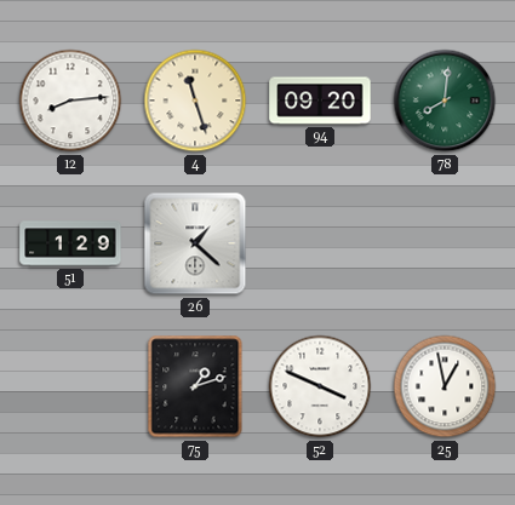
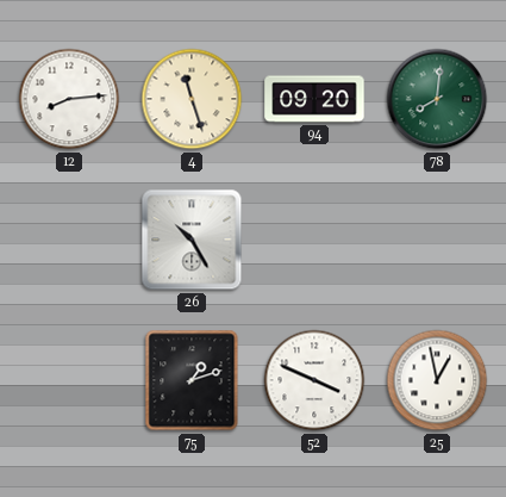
51: 1:29 -> none (70, 243)
26: 1:22 -> 10:25 (192, 240)
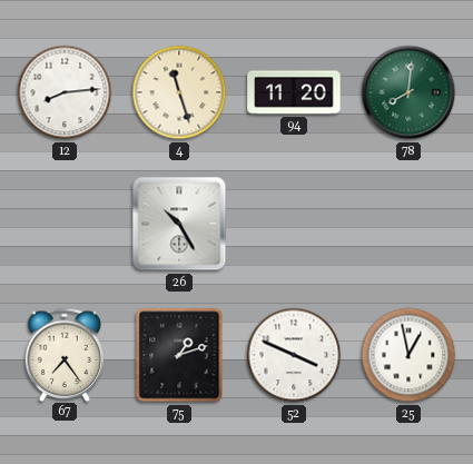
94: 09:20 -> 11:20 (294, 92)
67: none -> 7:24 (65, 354)
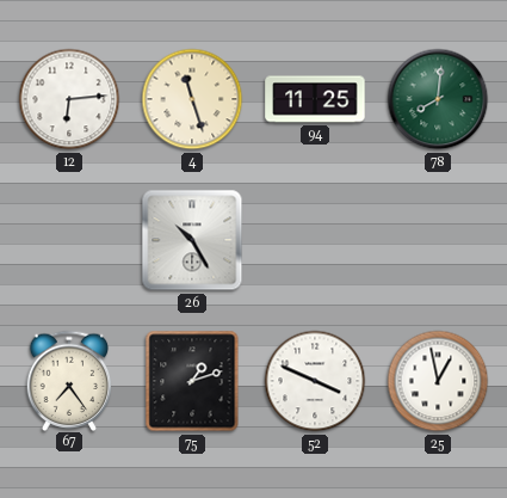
12: 8:14 -> 6:14 (69, 99)
94: 11:20 -> 11:25 (315, 99)
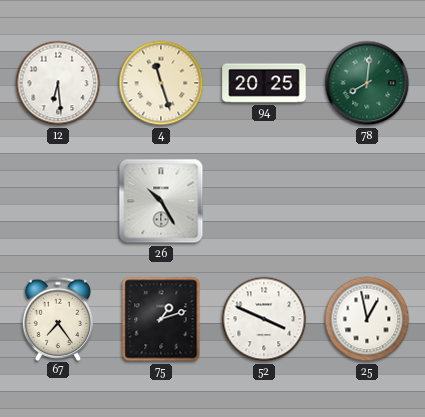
12: 6:14 -> 6:29 (58, 83)
94: 11:25 -> 20:25 (264, 83)
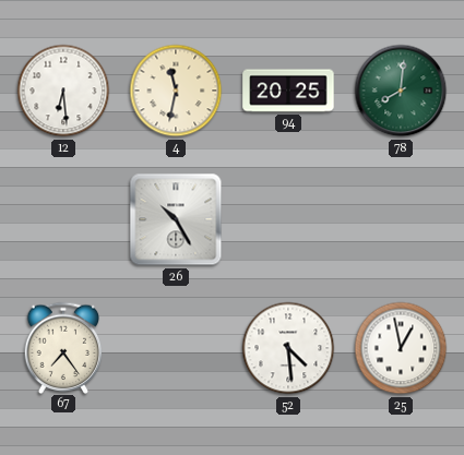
4: 11:27 -> 11:32 (176, 91)
75: 1:12 -> none (161, 319)
52: 3:49 -> 4:29 (288, 348)
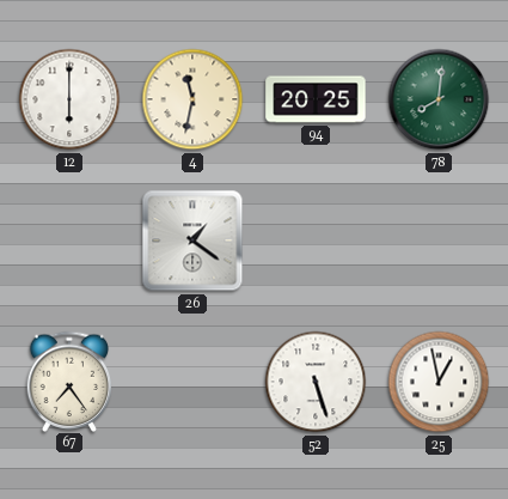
12: 6:29 -> 6:00 (69, 99)
26: 10:25 -> 1:21 (192, 241)
52: 4:29 -> 5:27 (316, 382)
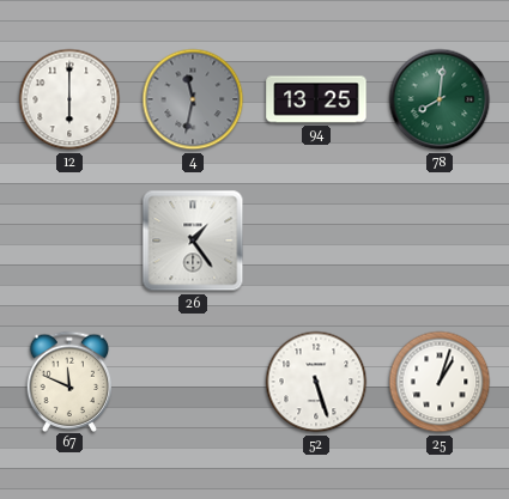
4 dial: cream -> grey (193, 99)
94: 20:25 -> 13:25 (316, 99)
26: 1:21 -> 1:24 (193, 241)
67: 7:24 -> 11:49 (69, 381)
25: 12:58 -> 1:03 (440, 382)
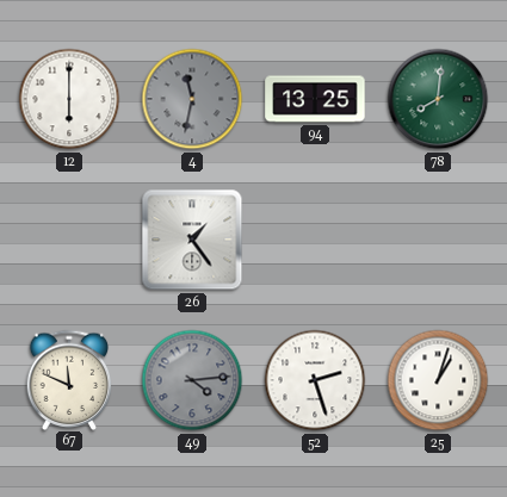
49: none -> 4:14 (192, 380)
52: 5:27 -> 2:27 (315, 380)
